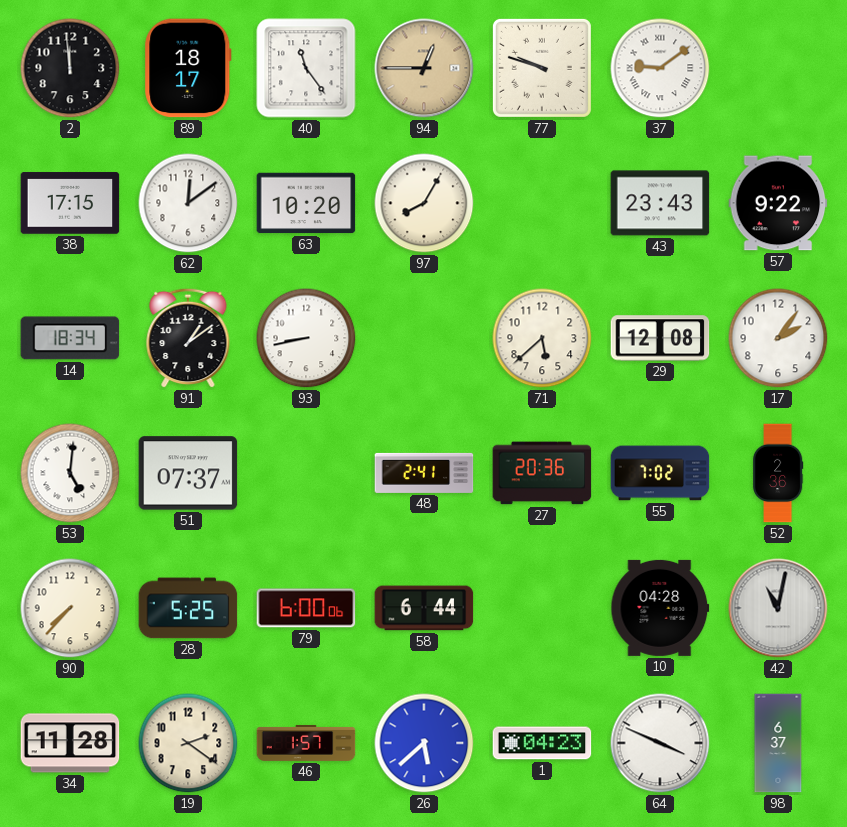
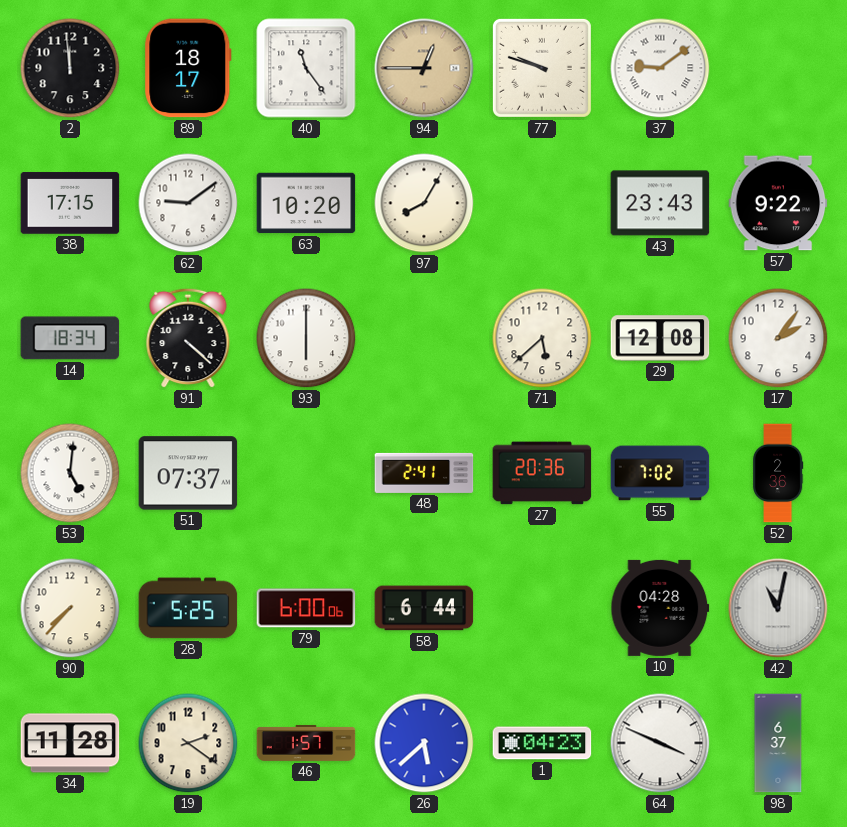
62: 12:09 -> 9:09 (188, 203)
91: 1:09 -> 4:22 (188, 338)
93: 8:43 -> 6:00 (306, 338)
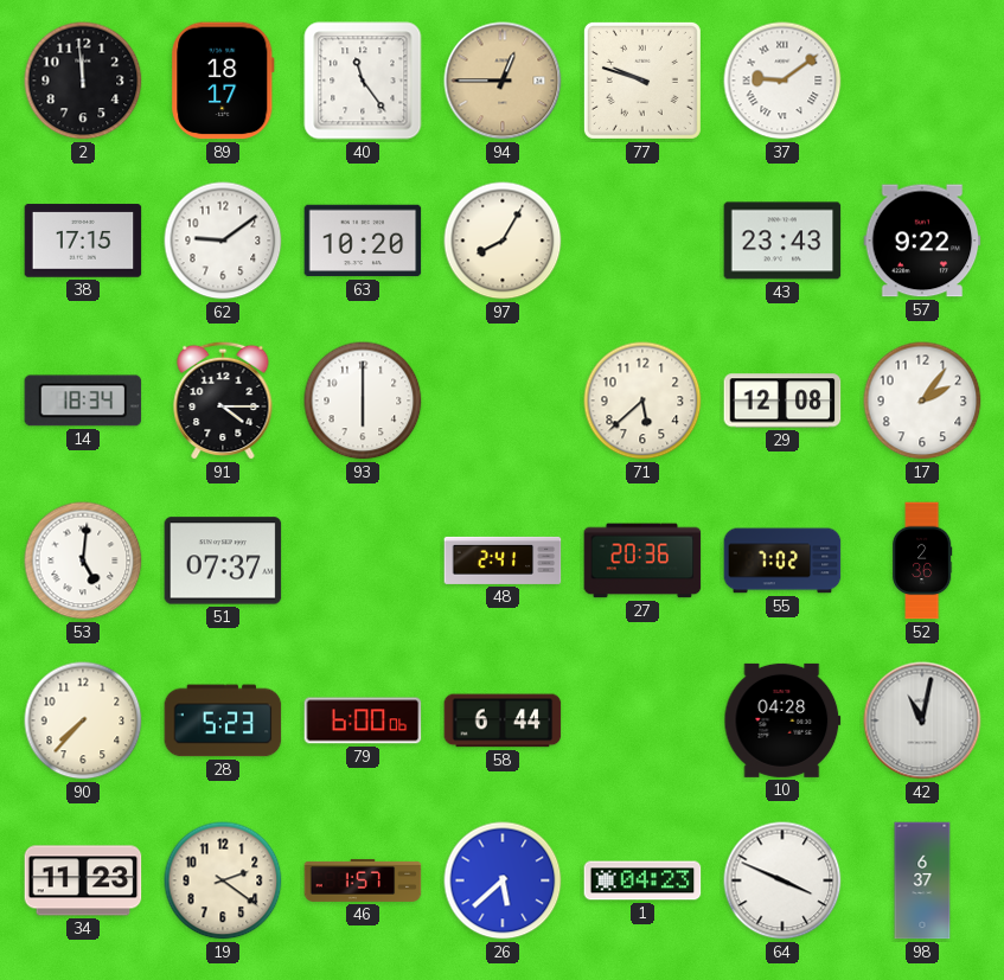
91: 4:22 -> 4:15 (223, 401)
28: 5:25 -> 5:23 (223, 720)
34: 11:28 -> 11:23 (83, 880)
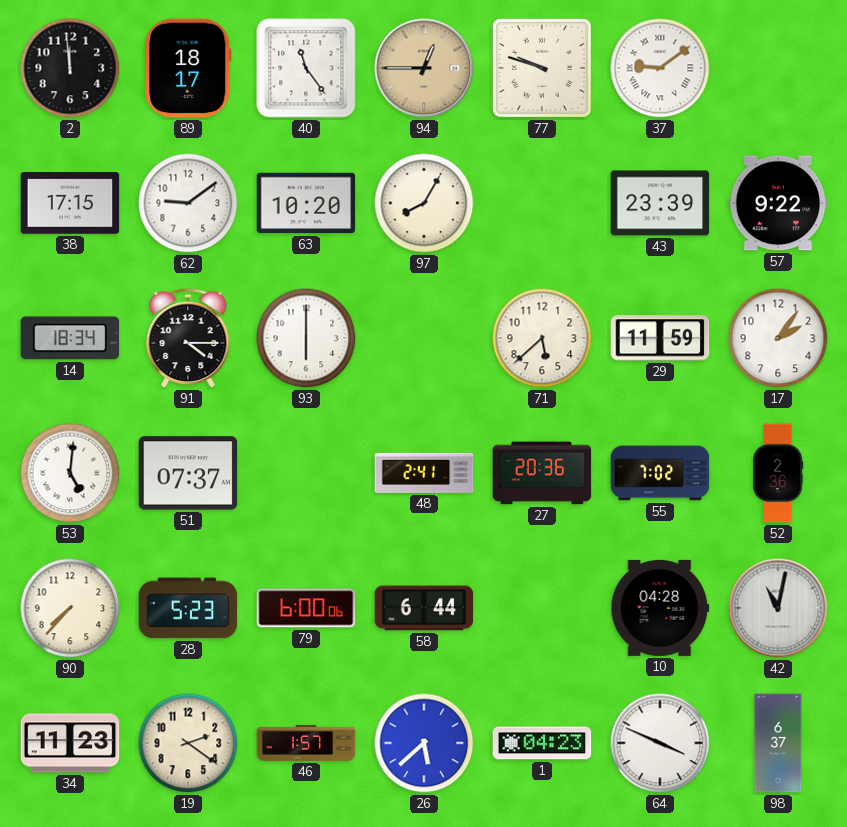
43: 23:43 -> 23:39 (660, 203)
29: 12:08 -> 11:59 (660, 338)
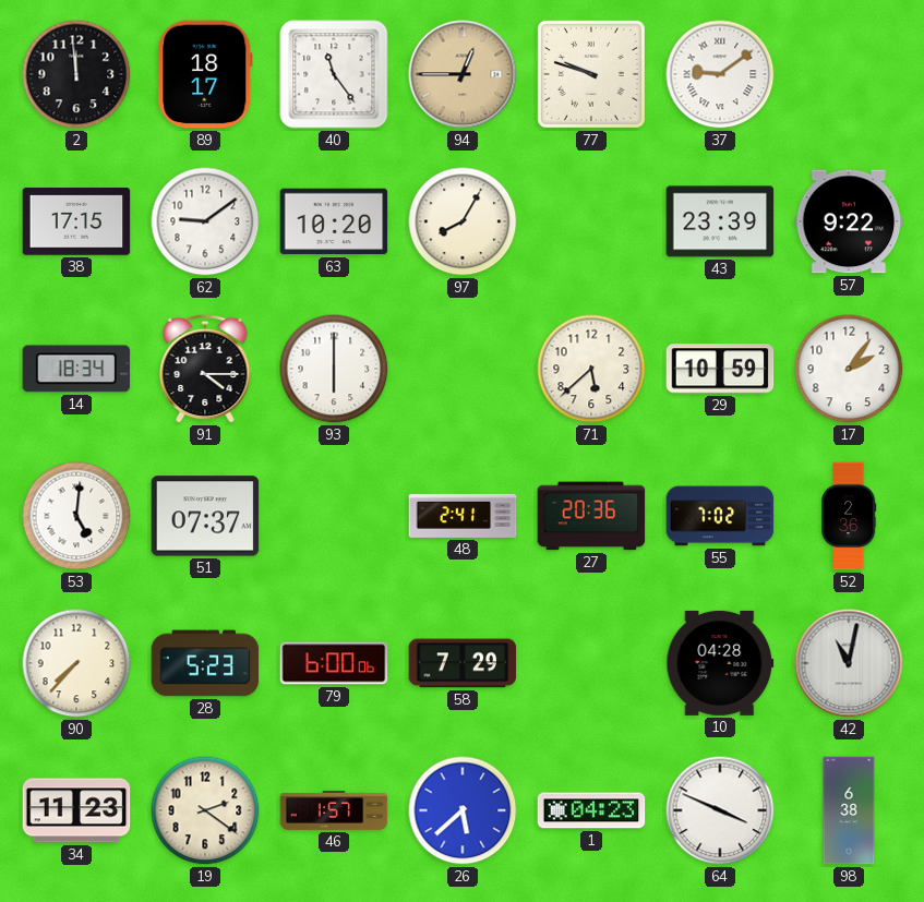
29: 11:59 -> 10:59 (720, 369)
58: 6:44 -> 7:29 (463, 663)
98: 6:37 -> 6:38 (849, 810)
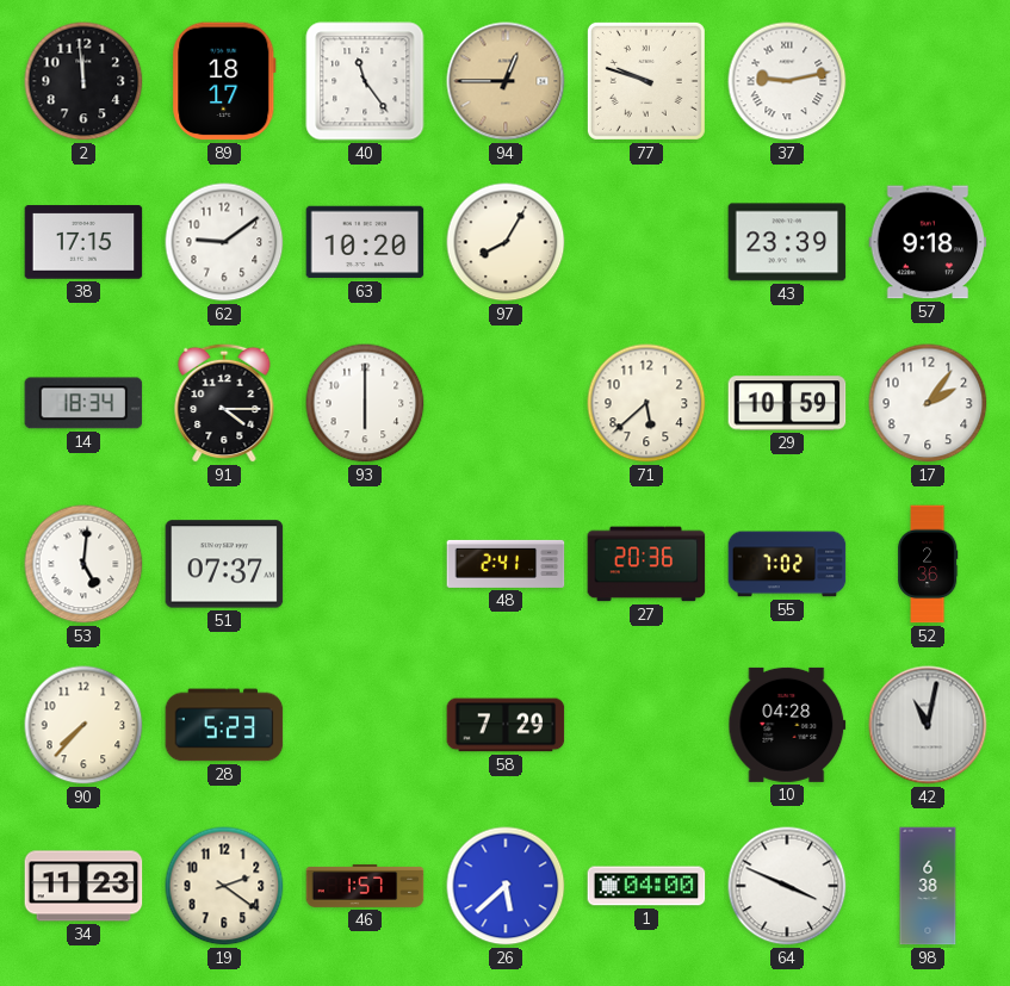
37: 9:09 -> 9:13 (787, 81)
57: 9:22 -> 9:18 (928, 242)
79: 6:00 -> none (334, 663)
1: 04:23 -> 04:00 (646, 886)
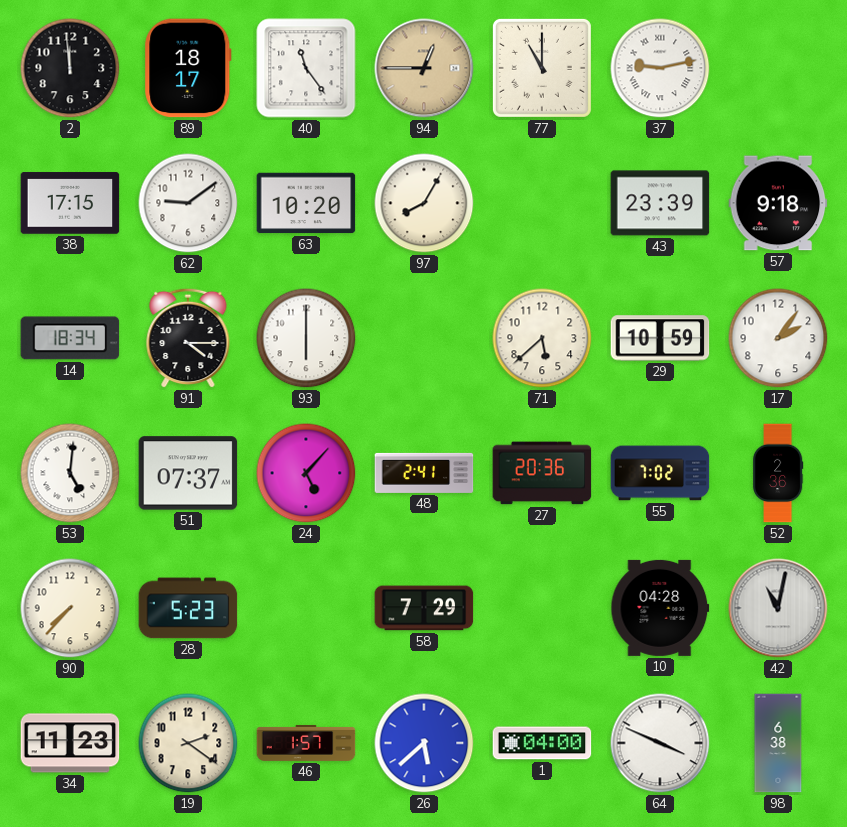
77: 9:48 -> 11:00 (542, 68)
24: none -> 5:07 (306, 473)
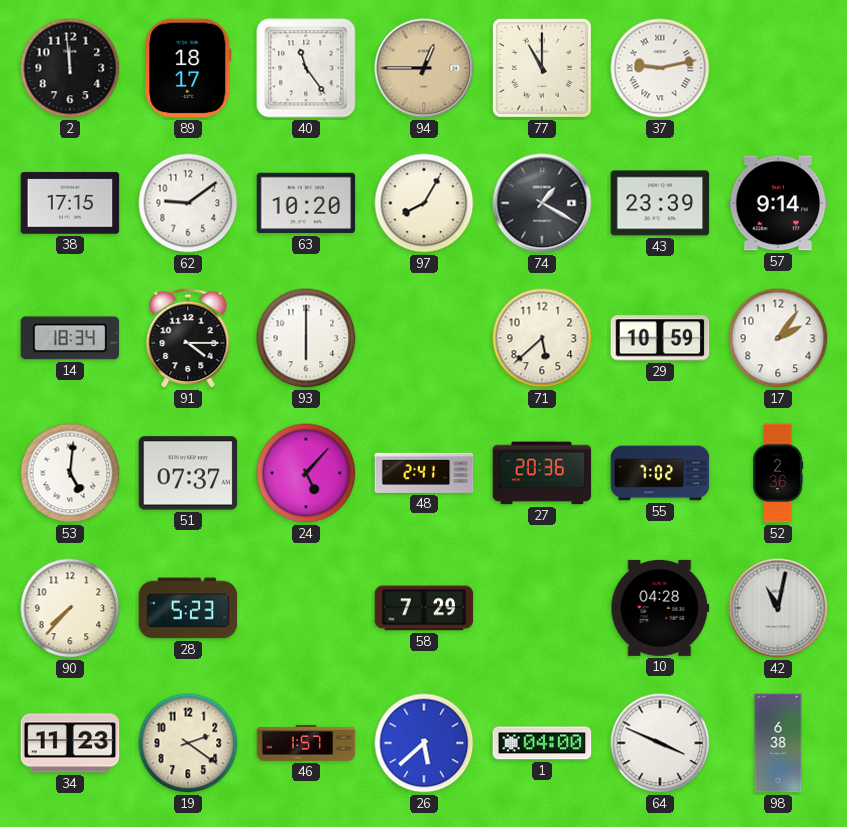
74: none -> 1:20 (542, 203)
57: 9:18 -> 9:14 (778, 203)
